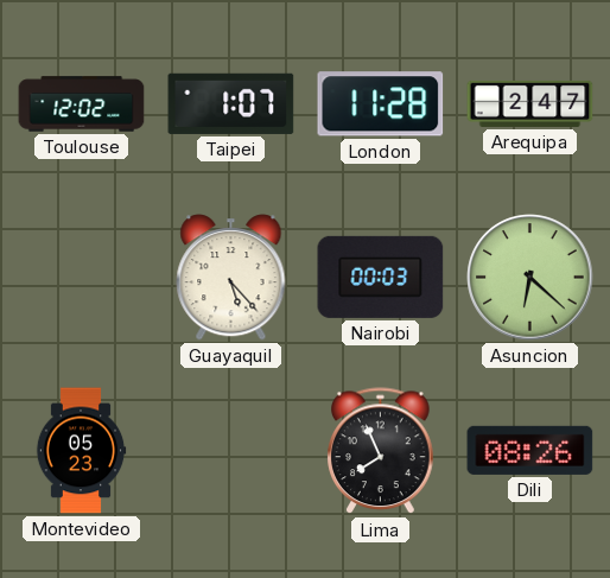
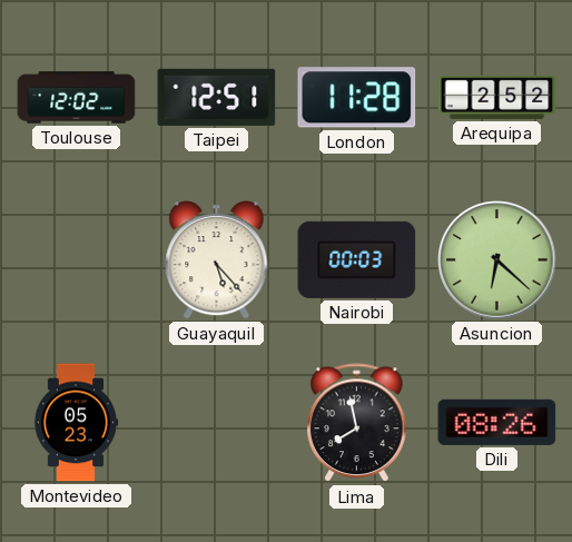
Taipei: 1:07 -> 12:51 (217, 97)
Arequipa: 2:47 -> 2:52 (497, 97)
Lima: 7:56 -> 7:58 (357, 423)
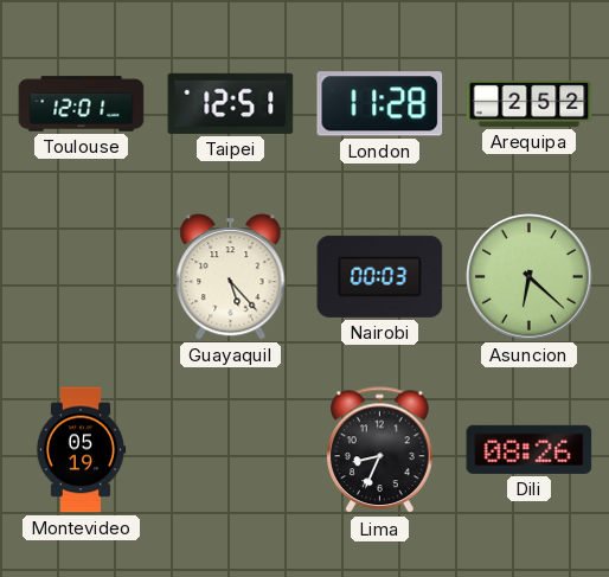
Toulouse: 12:02 -> 12:01 (82, 104)
Montevideo: 05:23 -> 05:19 (81, 450)
Lima: 7:58 -> 8:34 (380, 450)
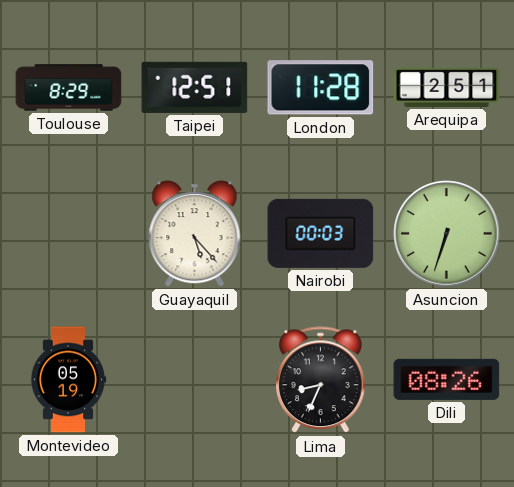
Toulouse: 12:01 -> 8:29 (69, 88)
Arequipa: 2:52 -> 2:51 (447, 87)
Asuncion: 6:22 -> 6:33 (447, 234)
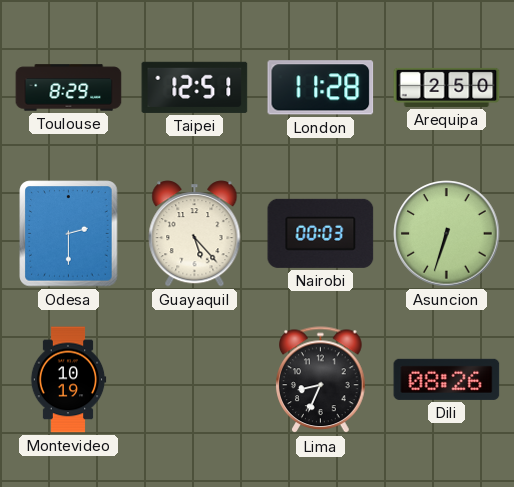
Arequipa: 2:51 -> 2:50 (447, 87)
Odesa: none -> 2:30 (69, 234)
Montevideo: 05:19 -> 10:19 (68, 380)
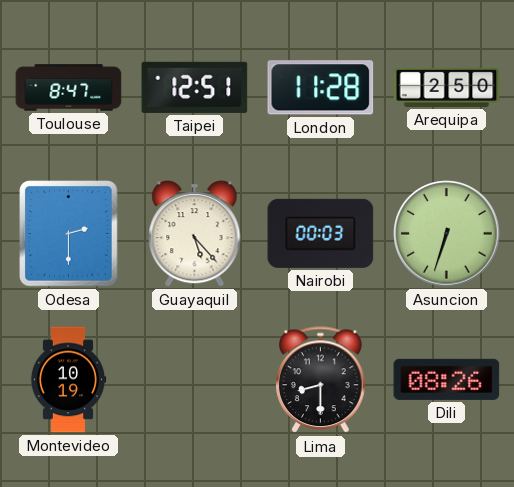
Toulouse: 8:29 -> 8:47 (69, 88)
Lima: 8:34 -> 8:30 (321, 380)
